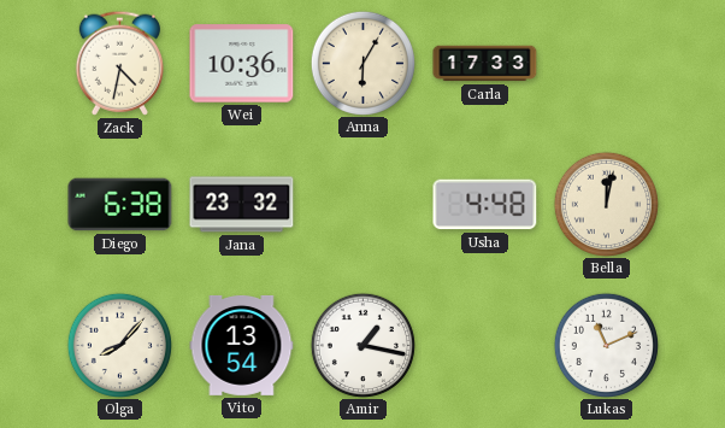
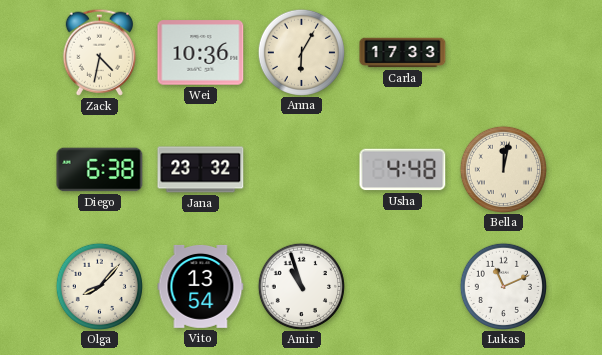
Amir: 1:17 -> 10:57 (301, 286)
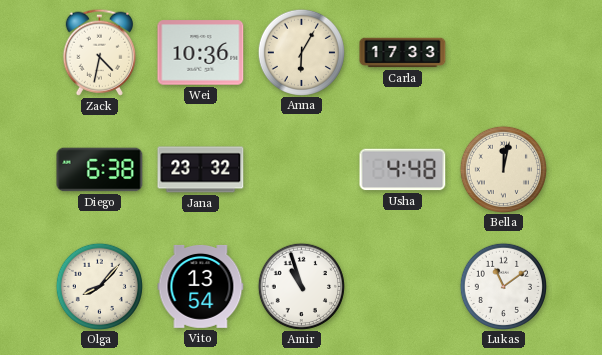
Lukas: 11:11 -> 11:09 (503, 286)
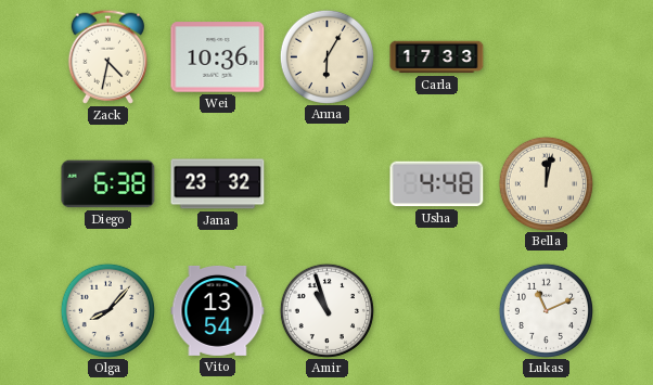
Lukas: 11:09 -> 11:11 (546, 310)
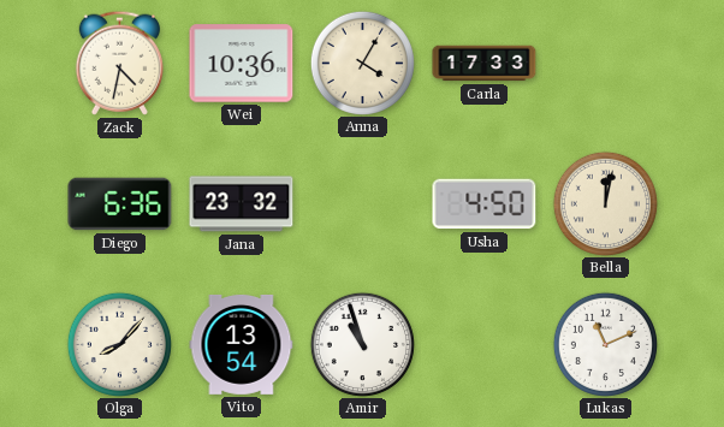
Anna: 6:05 -> 4:05 (362, 63)
Diego: 6:38 -> 6:36 (120, 204)
Usha: 4:48 -> 4:50 (485, 204)
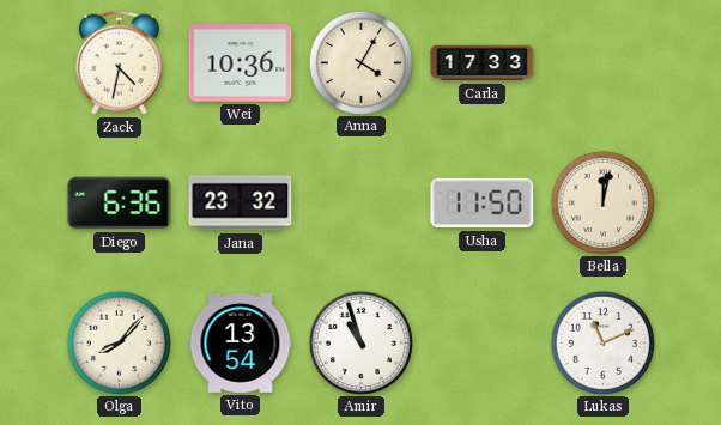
Usha: 4:50 -> 11:50 (483, 204)
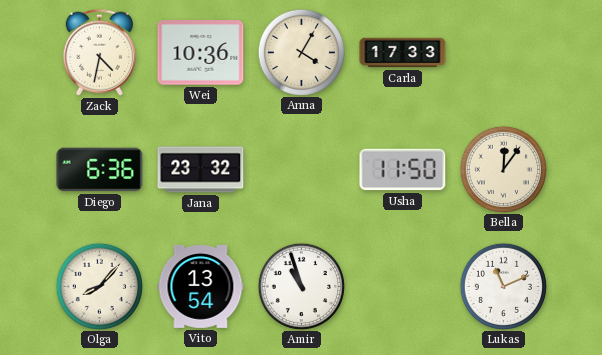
Bella: 12:02 -> 12:06 (503, 169)
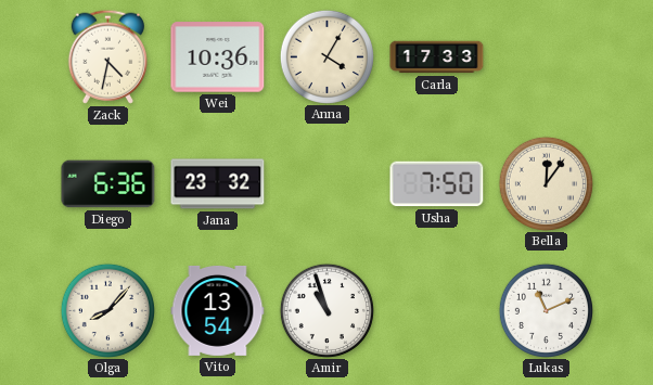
Usha: 11:50 -> 7:50 (437, 184)
